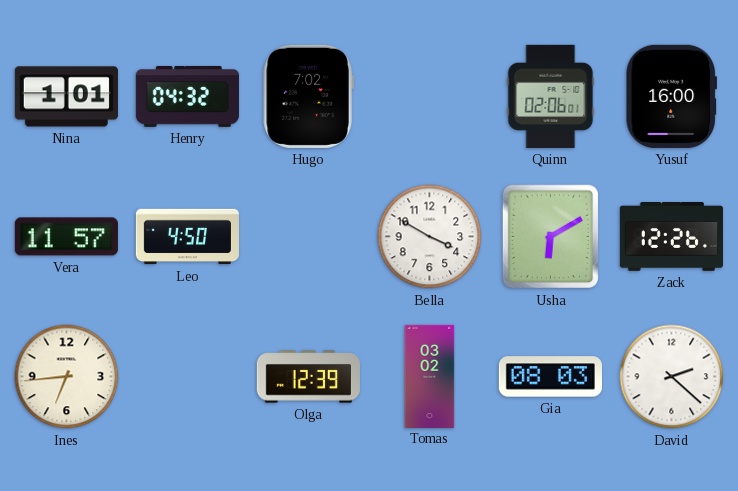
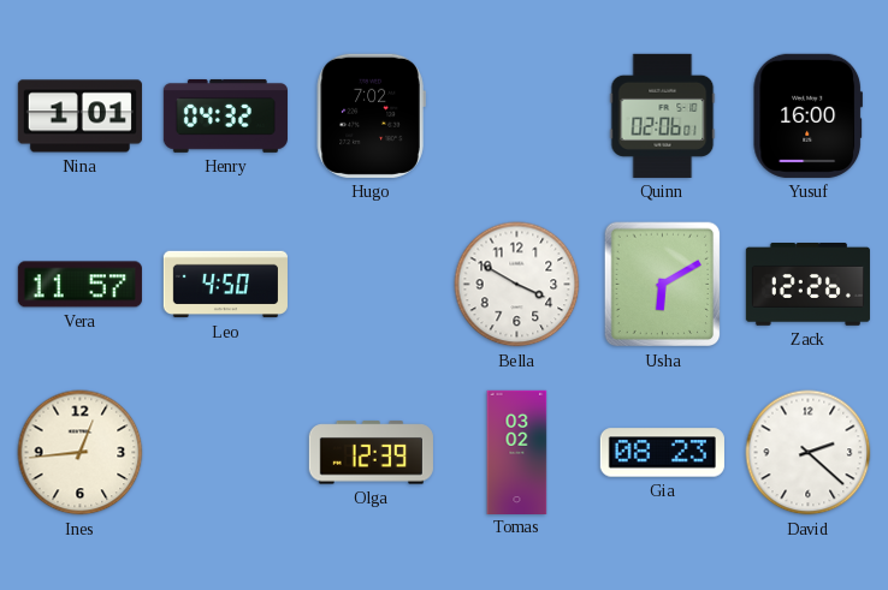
Ines: 6:44 -> 12:44 (81, 453)
Gia: 08:03 -> 08:23 (662, 453)
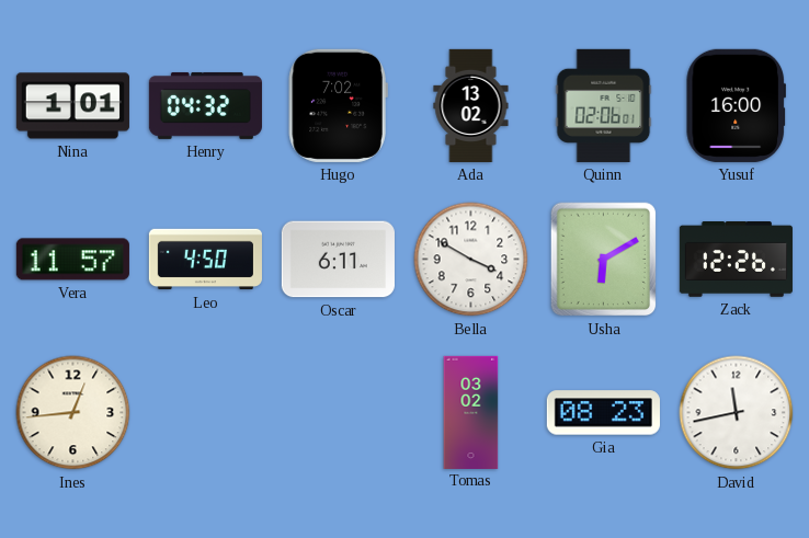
Ada: none -> 13:02 (471, 105)
Oscar: none -> 6:11 (338, 260)
Olga: 12:39 -> none (371, 453)
David: 2:22 -> 11:43 (737, 413)
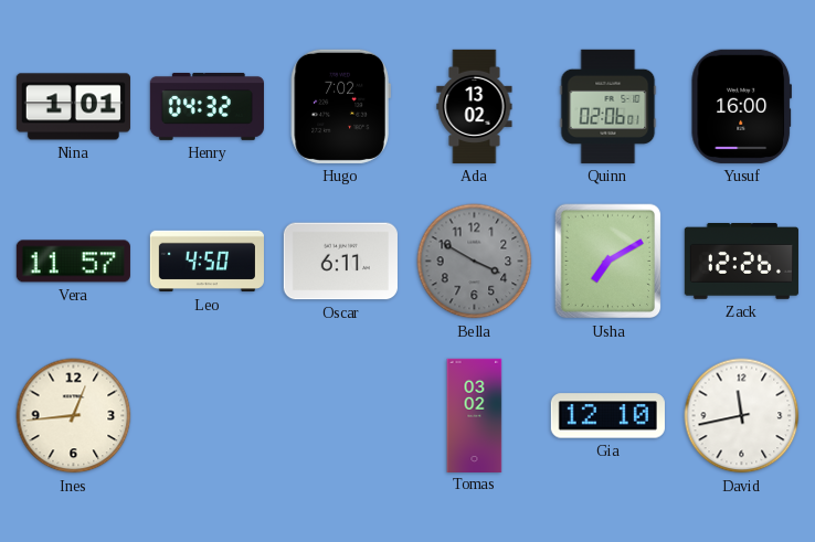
Bella dial: white -> grey (475, 262)
Usha: 6:10 -> 7:10 (608, 262)
Gia: 08:23 -> 12:10 (607, 416)
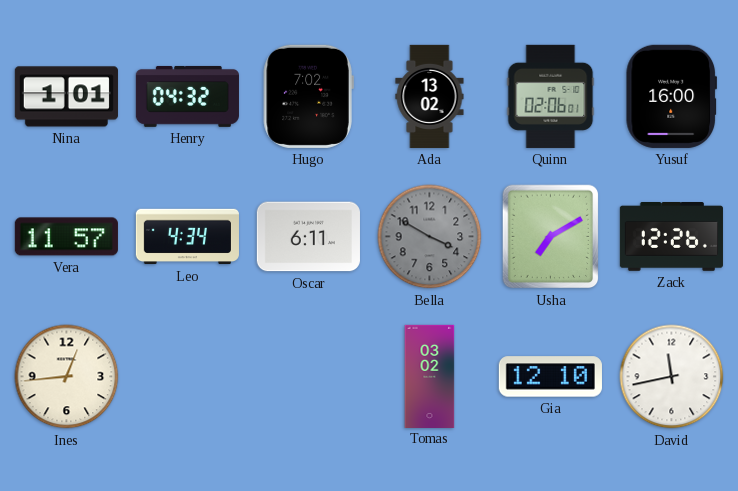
Leo: 4:50 -> 4:34 (187, 237)
